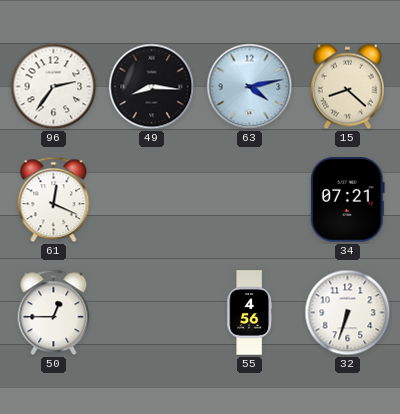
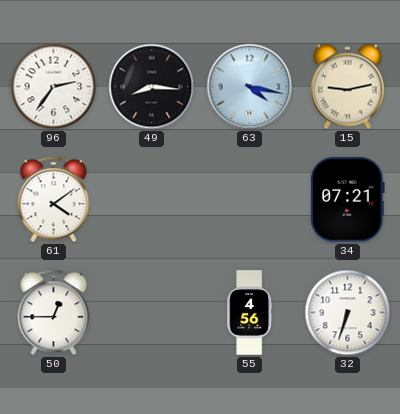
63: 4:13 -> 4:17 (250, 87)
15: 8:22 -> 9:13 (347, 87)
61: 12:19 -> 4:09 (54, 200)
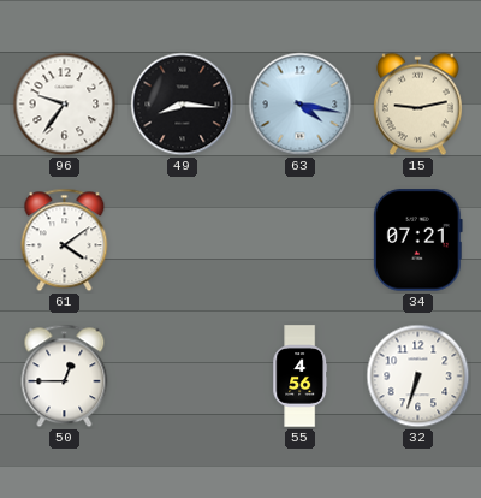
96: 2:36 -> 9:36 (65, 105)
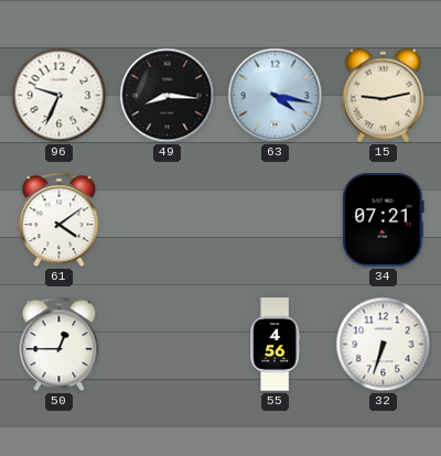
96: 9:36 -> 9:34 (60, 96)
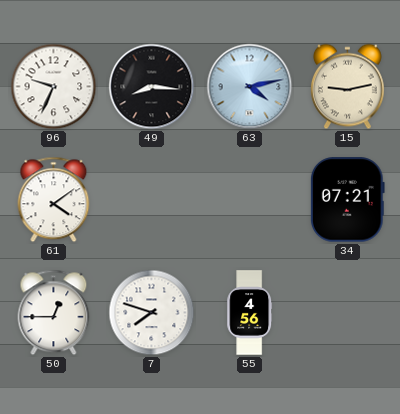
63: 4:17 -> 4:13 (250, 87)
7: none -> 7:48 (152, 313)
32: 6:33 -> none (384, 345)
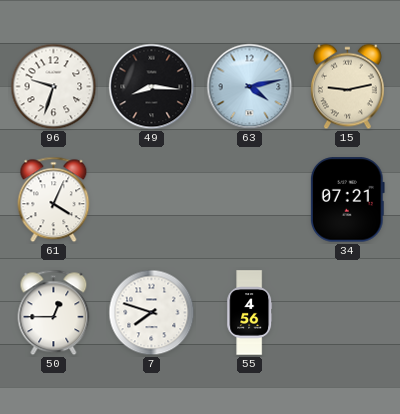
96: 9:34 -> 9:33 (54, 87)
61: 4:09 -> 4:04 (54, 200)
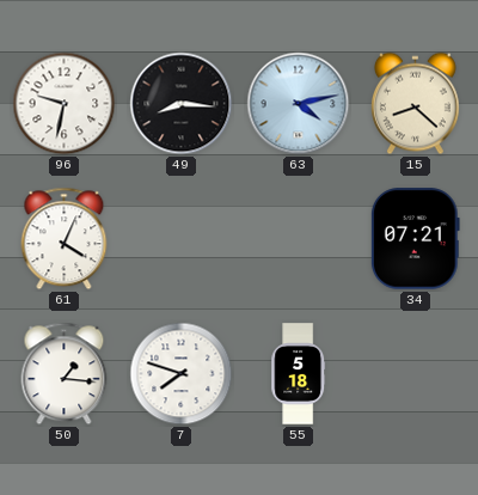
96: 9:33 -> 9:32 (65, 104)
15: 9:13 -> 8:22 (415, 104)
50: 12:45 -> 1:16 (65, 374)
55: 4:56 -> 5:18 (299, 374)
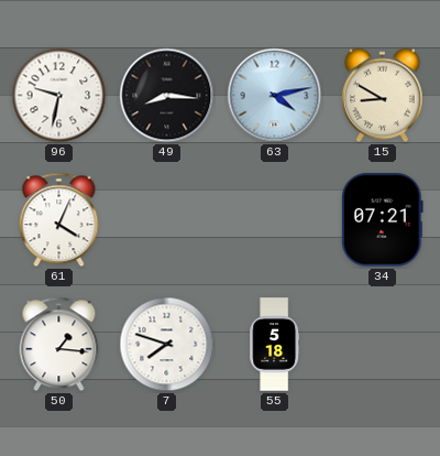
15: 8:22 -> 8:50 (382, 96)
